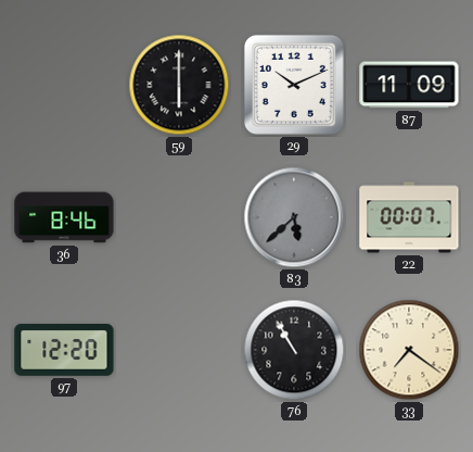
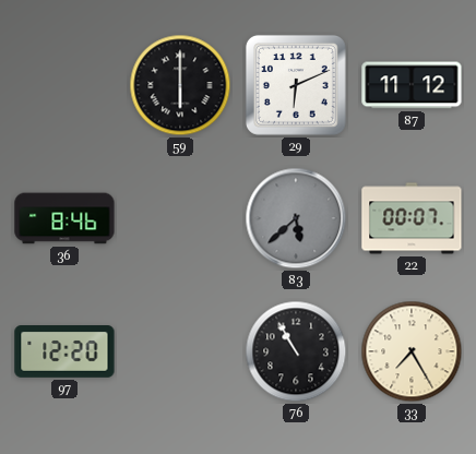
29: 10:11 -> 6:11 (296, 85)
87: 11:09 -> 11:12 (412, 85)
33: 7:21 -> 7:25 (412, 351)
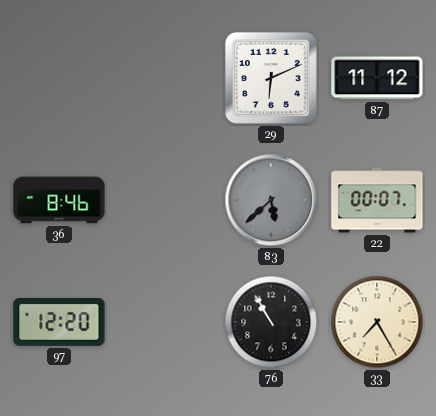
59: 6:00 -> none (180, 85)
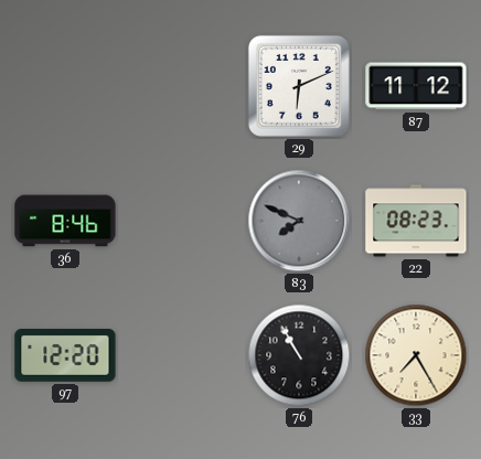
83: 5:38 -> 7:49 (299, 221)
22: 00:07 -> 08:23 (416, 221)
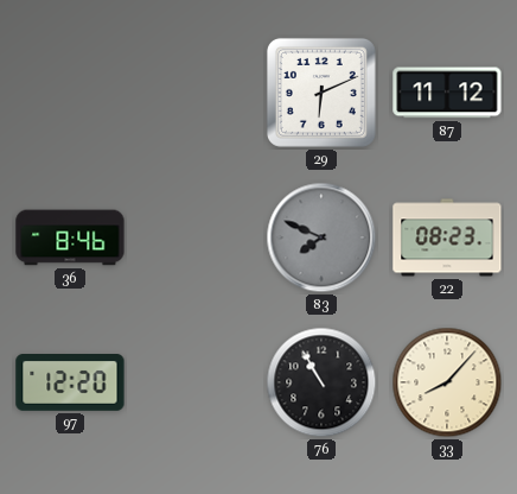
33: 7:25 -> 8:07 (447, 382)
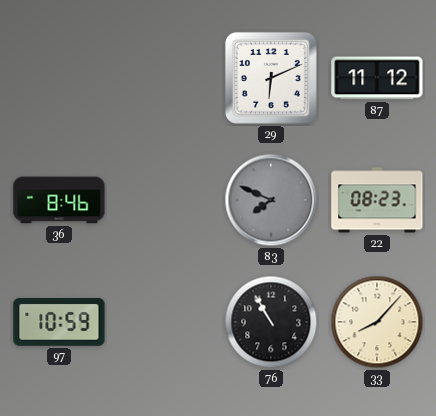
97: 12:20 -> 10:59 (59, 323)
